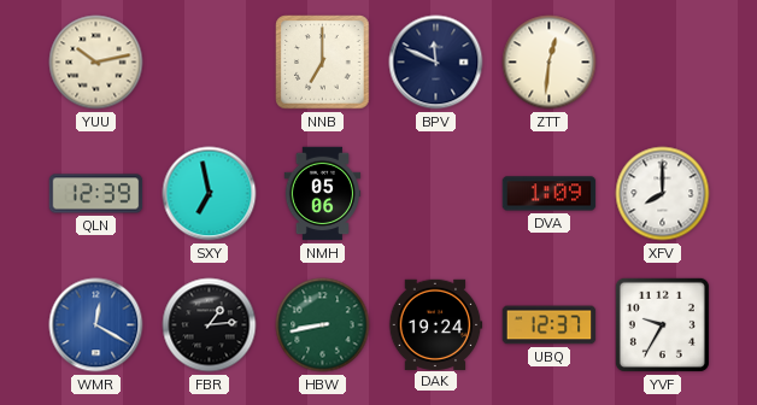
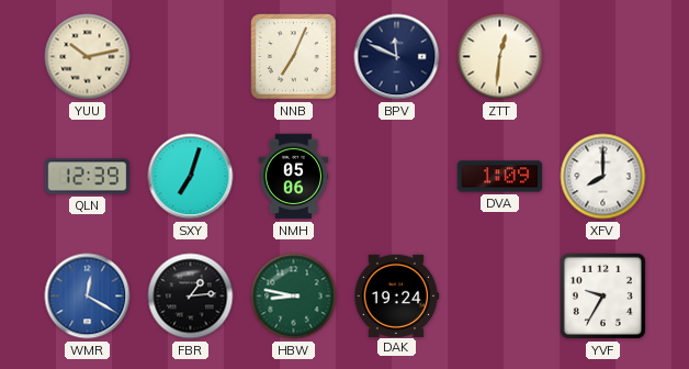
NNB: 7:00 -> 7:04 (294, 57)
SXY: 6:58 -> 7:03 (191, 177)
HBW: 8:43 -> 8:47 (294, 297)
UBQ: 12:37 -> none (550, 325)
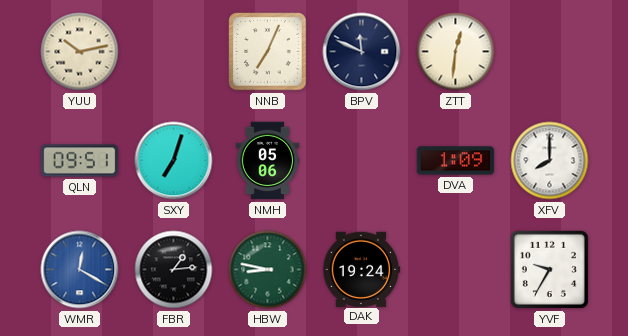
QLN: 12:39 -> 09:51 (80, 161)
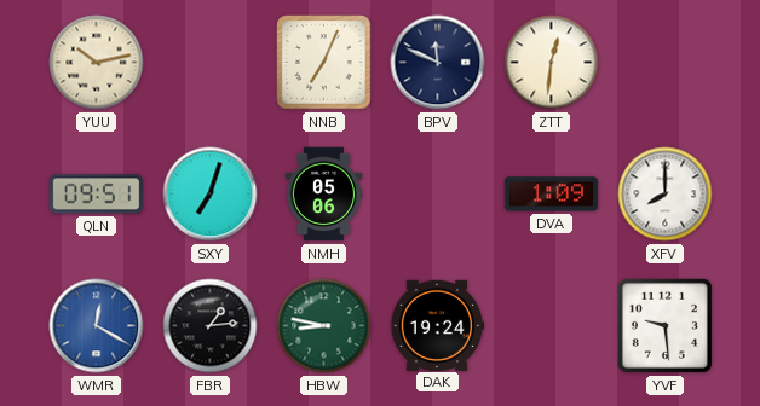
YVF: 9:35 -> 9:29 (664, 325)
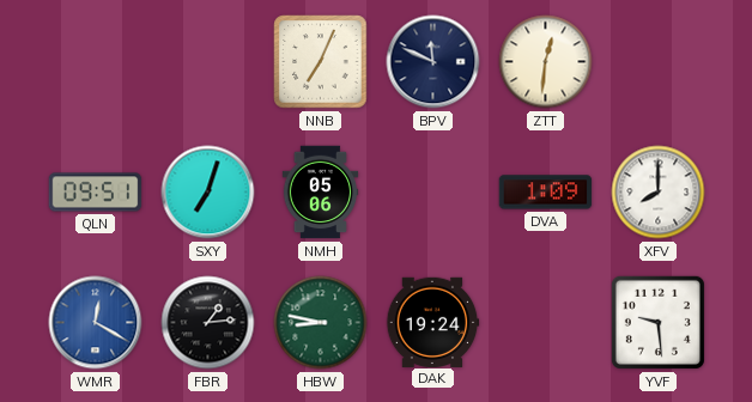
YUU: 10:13 -> none (97, 63)
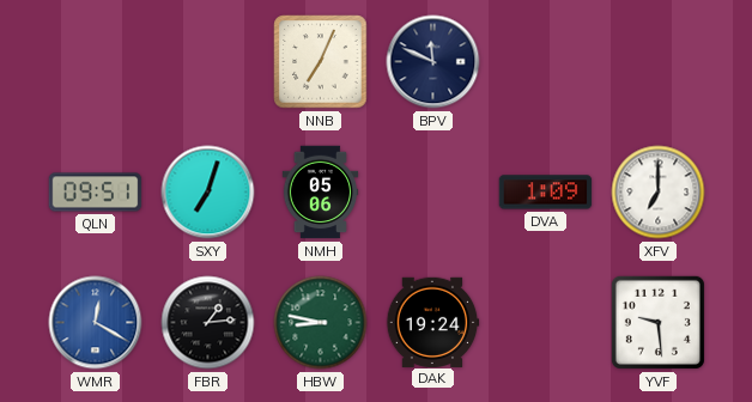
ZTT: 12:31 -> none (546, 62)
XFV: 8:00 -> 7:00 (659, 193)
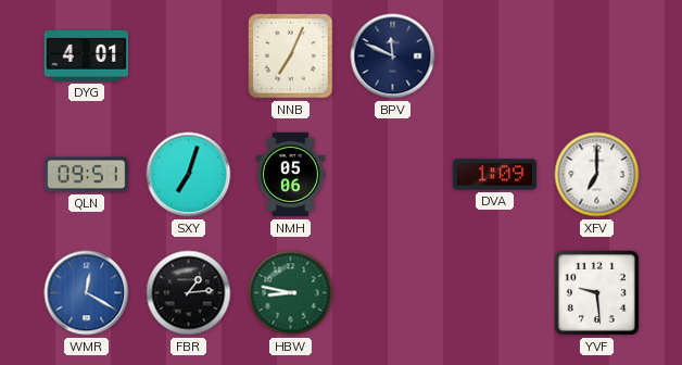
DYG: none -> 4:01 (87, 55)
DAK: 19:24 -> none (432, 322)
